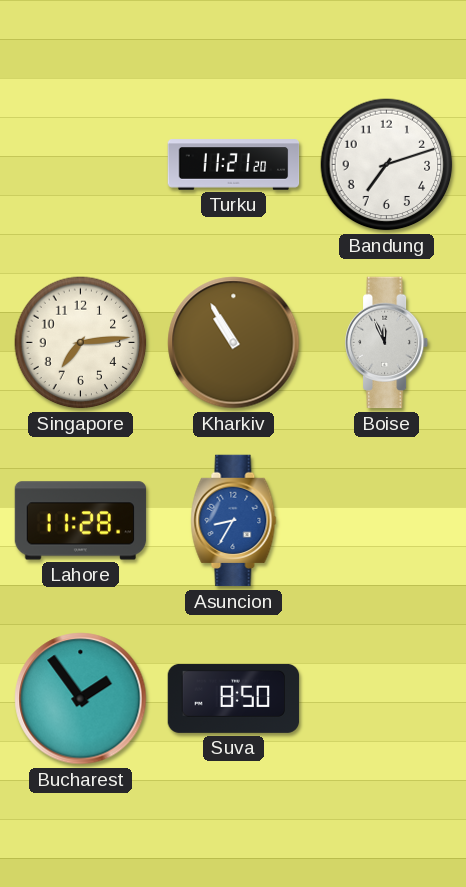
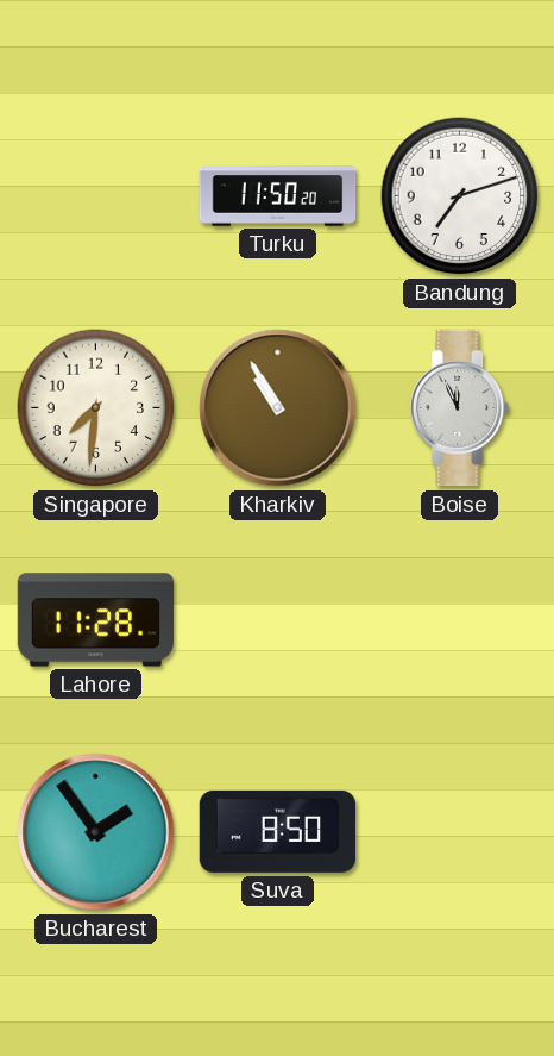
Turku: 11:21 -> 11:50 (278, 196)
Singapore: 7:14 -> 7:31 (96, 408)
Asuncion: 8:35 -> none (234, 521)
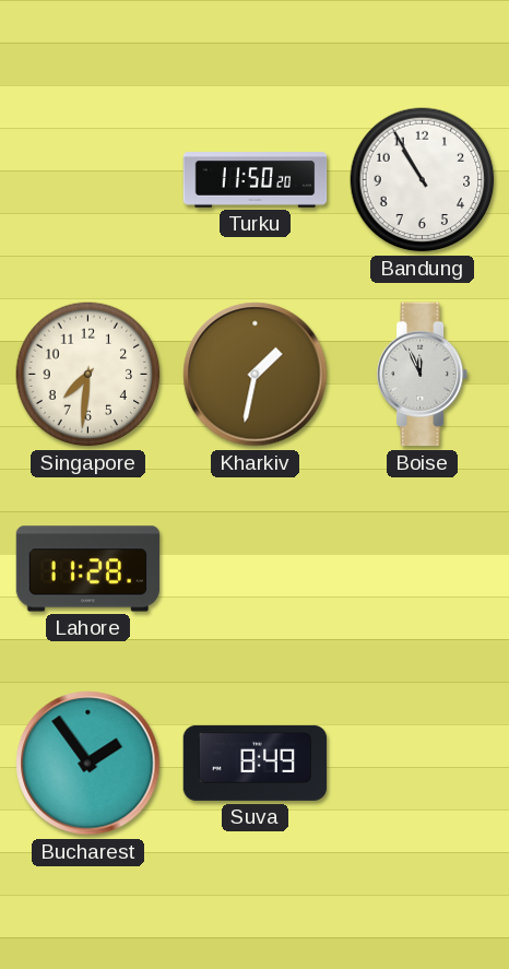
Bandung: 7:12 -> 10:55 (423, 180)
Kharkiv: 10:55 -> 1:32 (256, 375)
Suva: 8:50 -> 8:49 (256, 763)
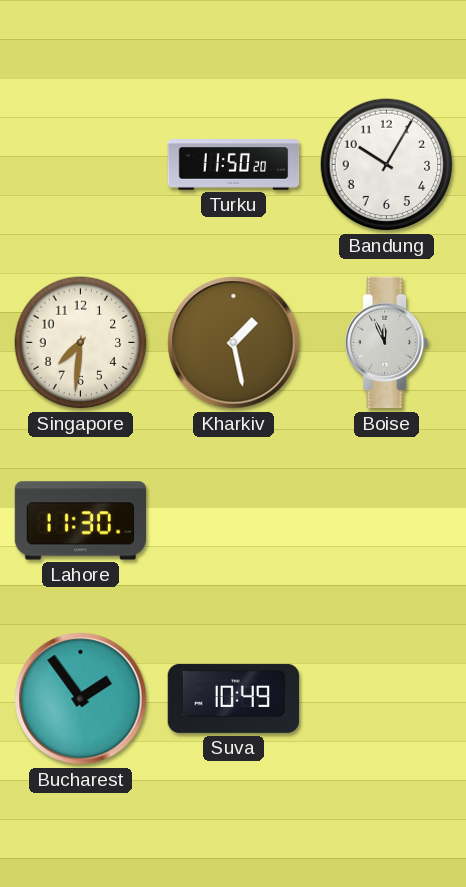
Bandung: 10:55 -> 10:05 (387, 165)
Kharkiv: 1:32 -> 1:28 (234, 343)
Lahore: 11:28 -> 11:30 (81, 521)
Suva: 8:49 -> 10:49 (234, 698)
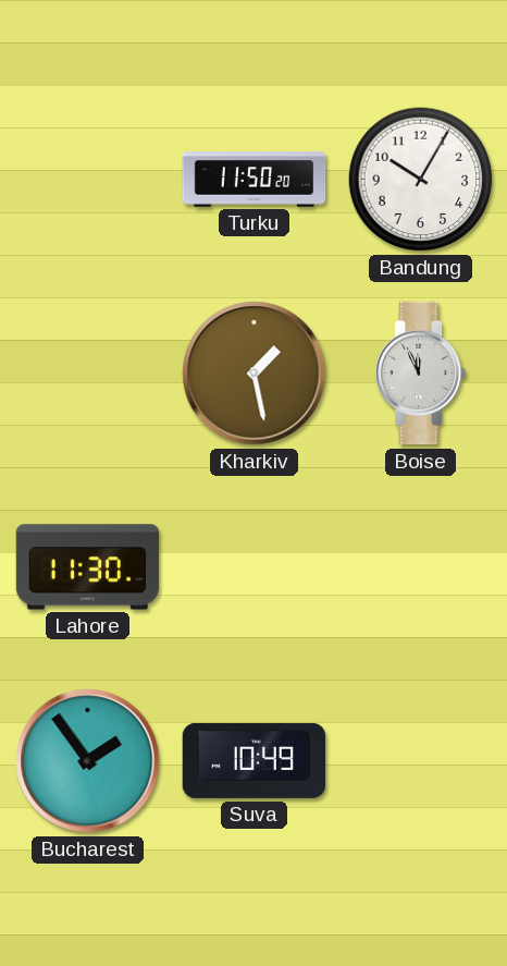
Singapore: 7:31 -> none (81, 343)
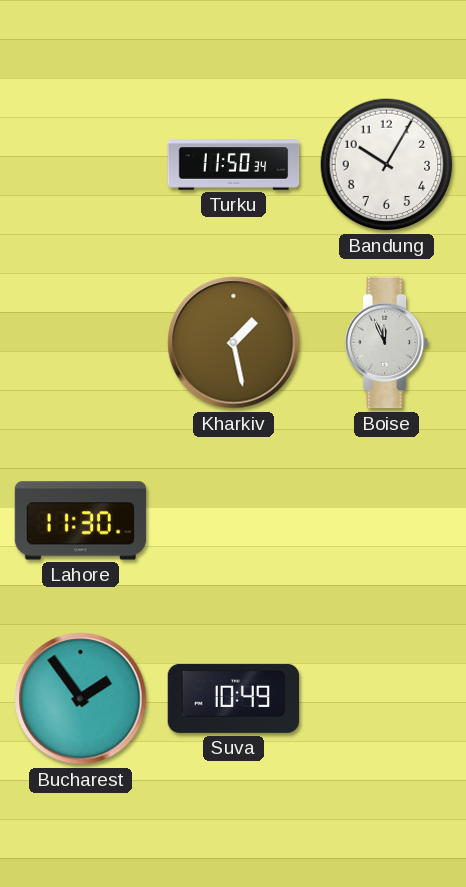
Turku: 11:50:20 -> 11:50:34 (234, 165)
